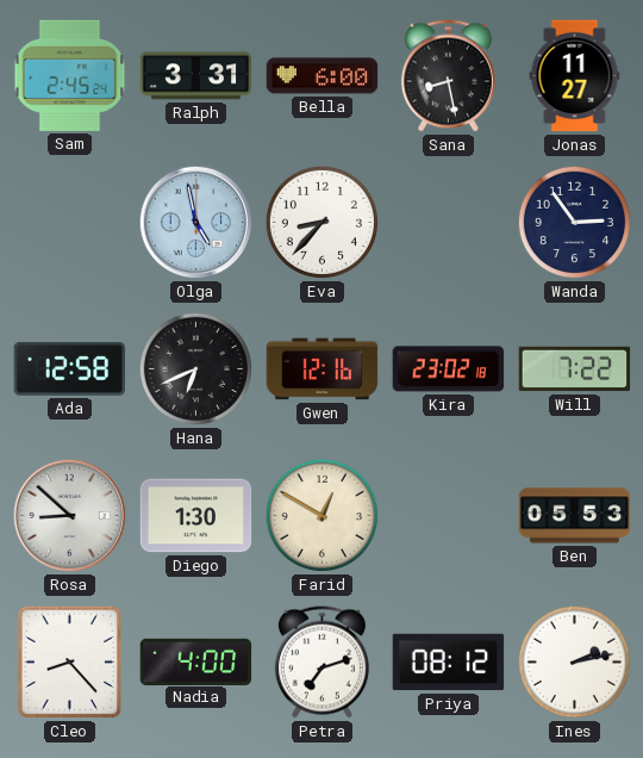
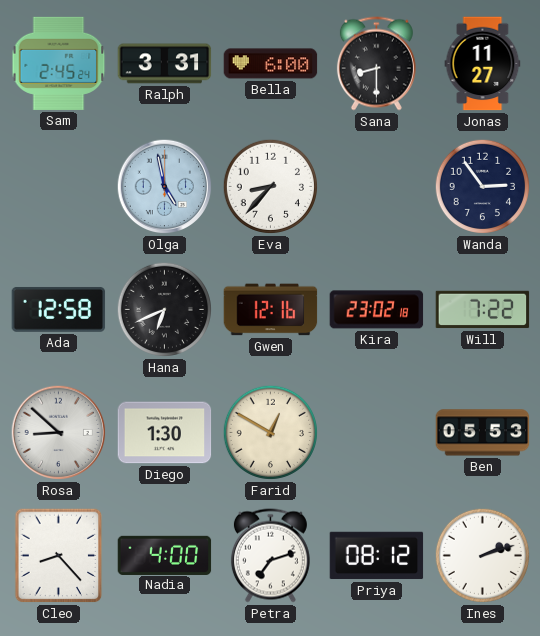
Sana: 8:28 -> 8:30 (376, 64)
Ines: 2:13 -> 2:12 (482, 555)
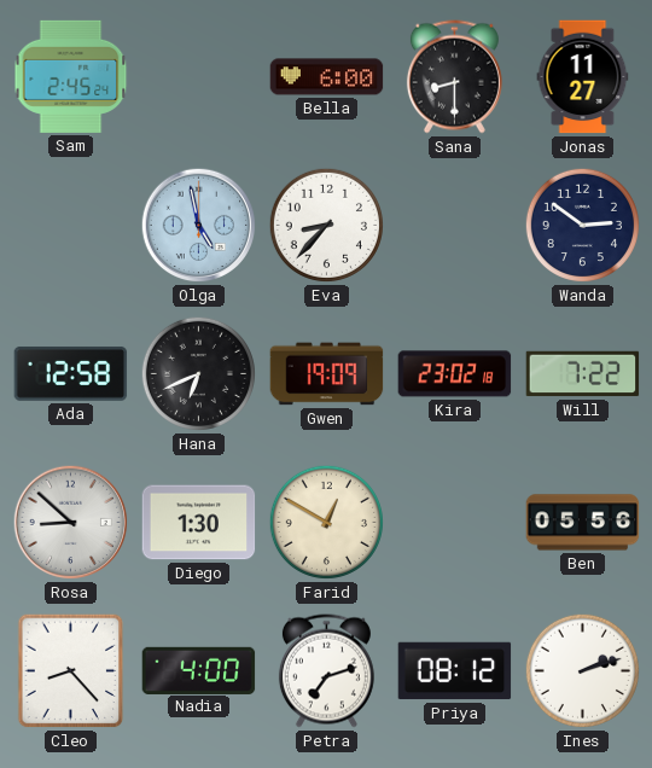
Ralph: 3:31 -> none (165, 64)
Wanda: 2:54 -> 2:51 (582, 225)
Gwen: 12:16 -> 19:09 (327, 374)
Ben: 05:53 -> 05:56 (583, 523)
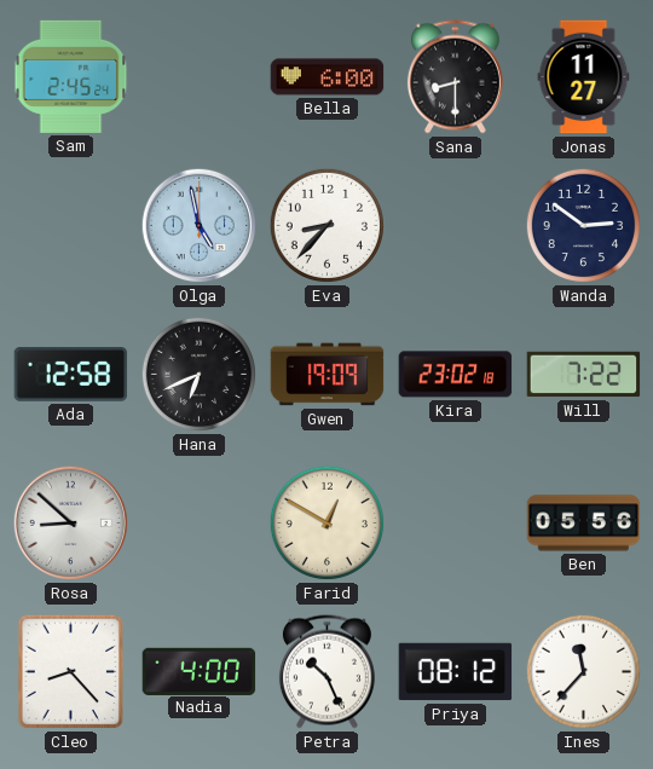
Diego: 1:30 -> none (199, 523)
Petra: 7:12 -> 10:26 (326, 672)
Ines: 2:12 -> 11:37 (583, 671)
